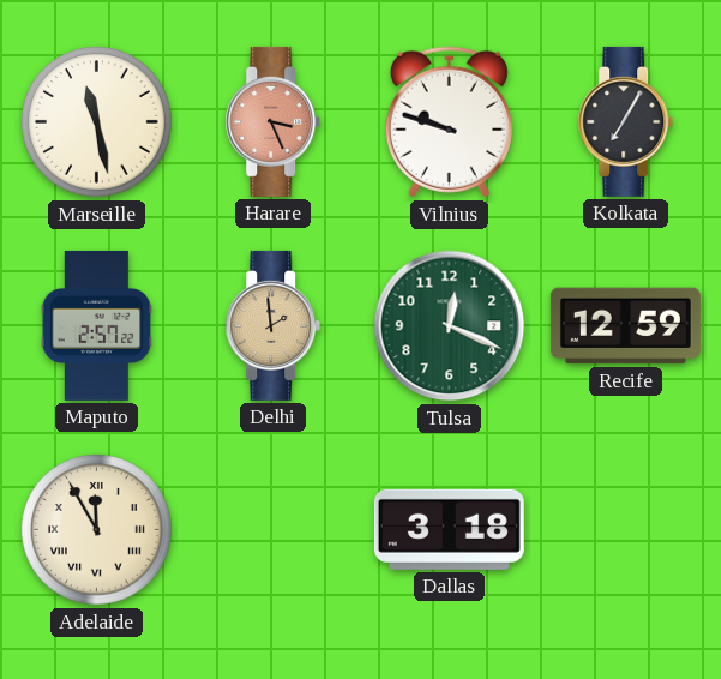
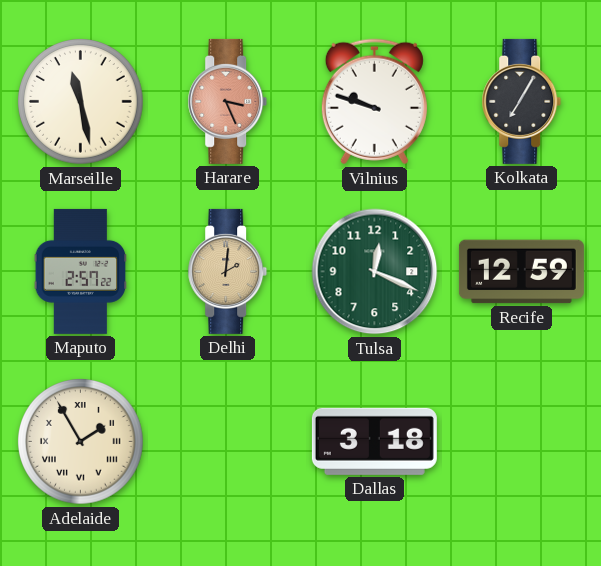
Delhi: 1:59 -> 2:01 (228, 271)
Adelaide: 11:55 -> 1:55 (81, 442)
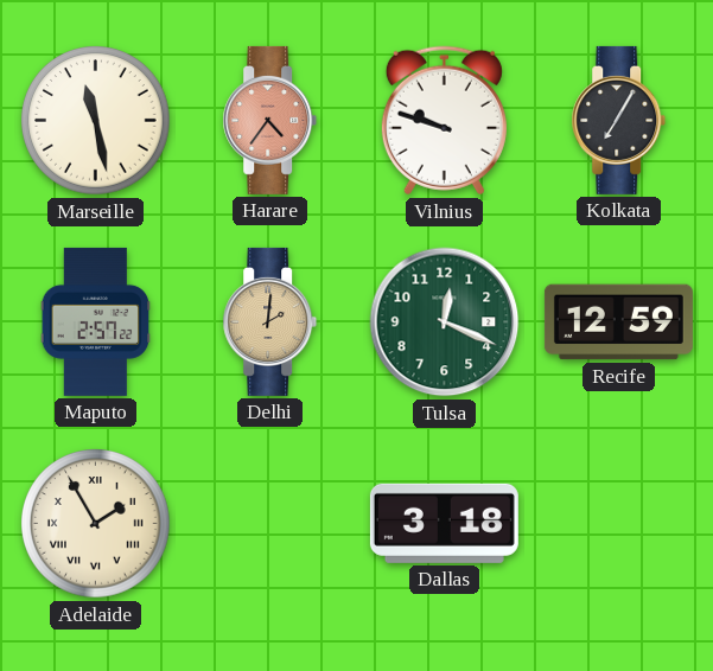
Harare: 3:26 -> 4:36 (270, 120)
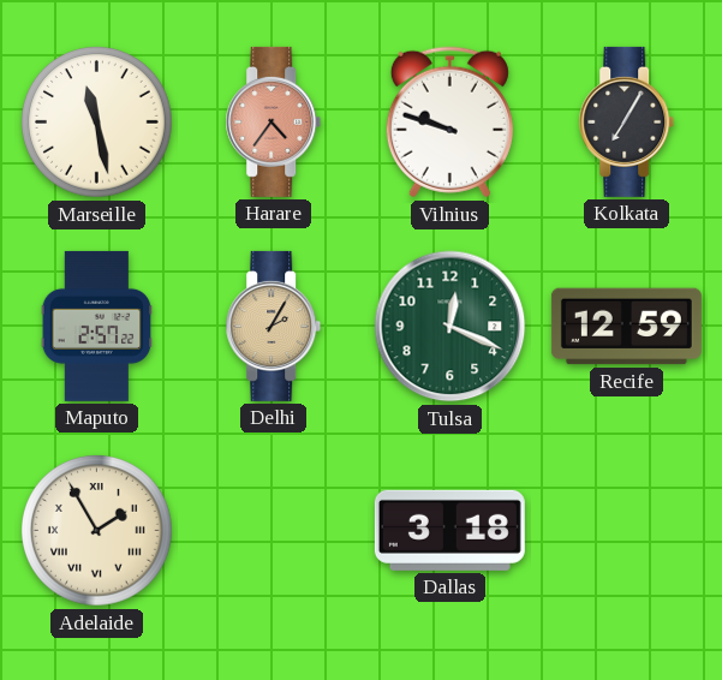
Delhi: 2:01 -> 2:05 (274, 326)
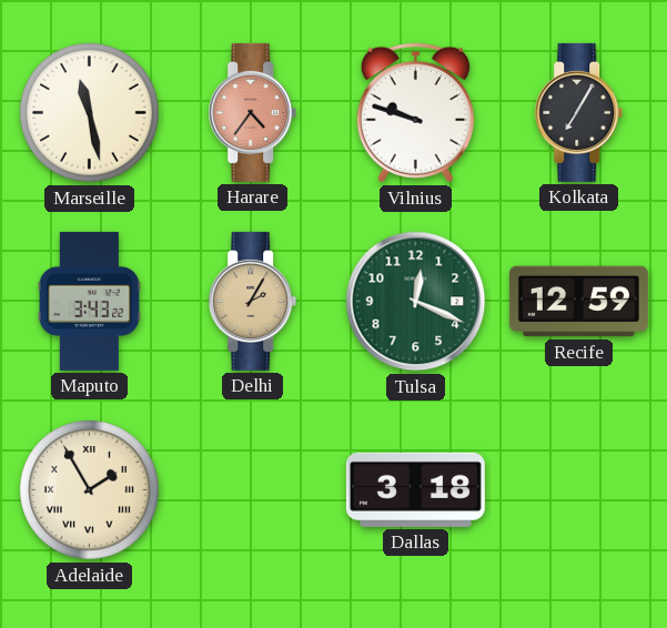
Maputo: 2:57 -> 3:43 (90, 301)
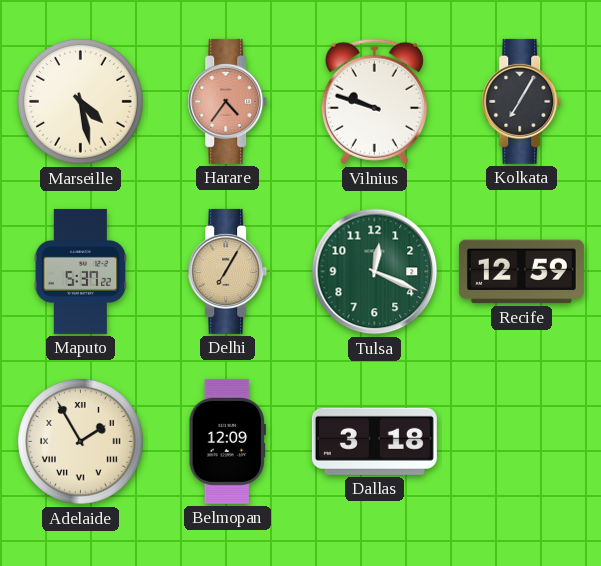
Marseille: 11:28 -> 4:28 (81, 102)
Maputo: 3:43 -> 5:37 (81, 271)
Delhi: 2:05 -> 7:05 (228, 271)
Belmopan: none -> 12:09 (227, 441)
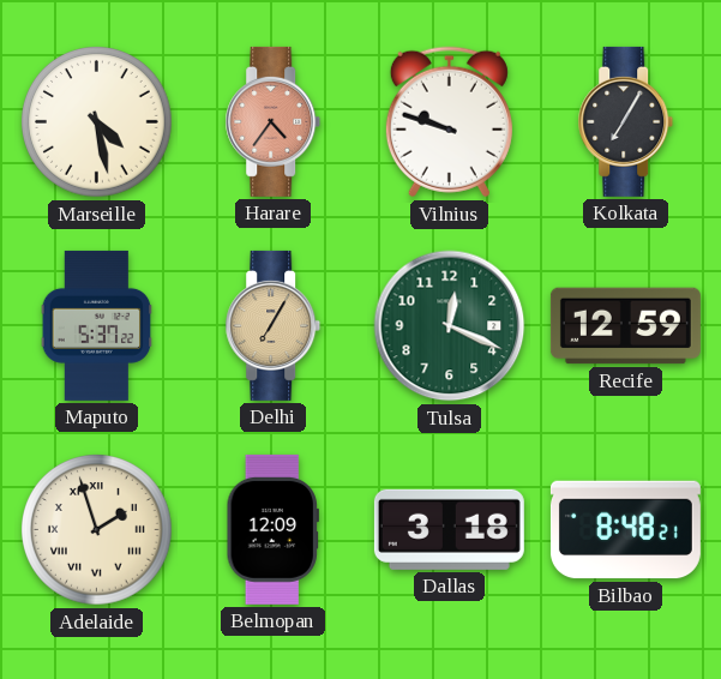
Adelaide: 1:55 -> 1:57 (97, 530)
Bilbao: none -> 8:48 (625, 530)
